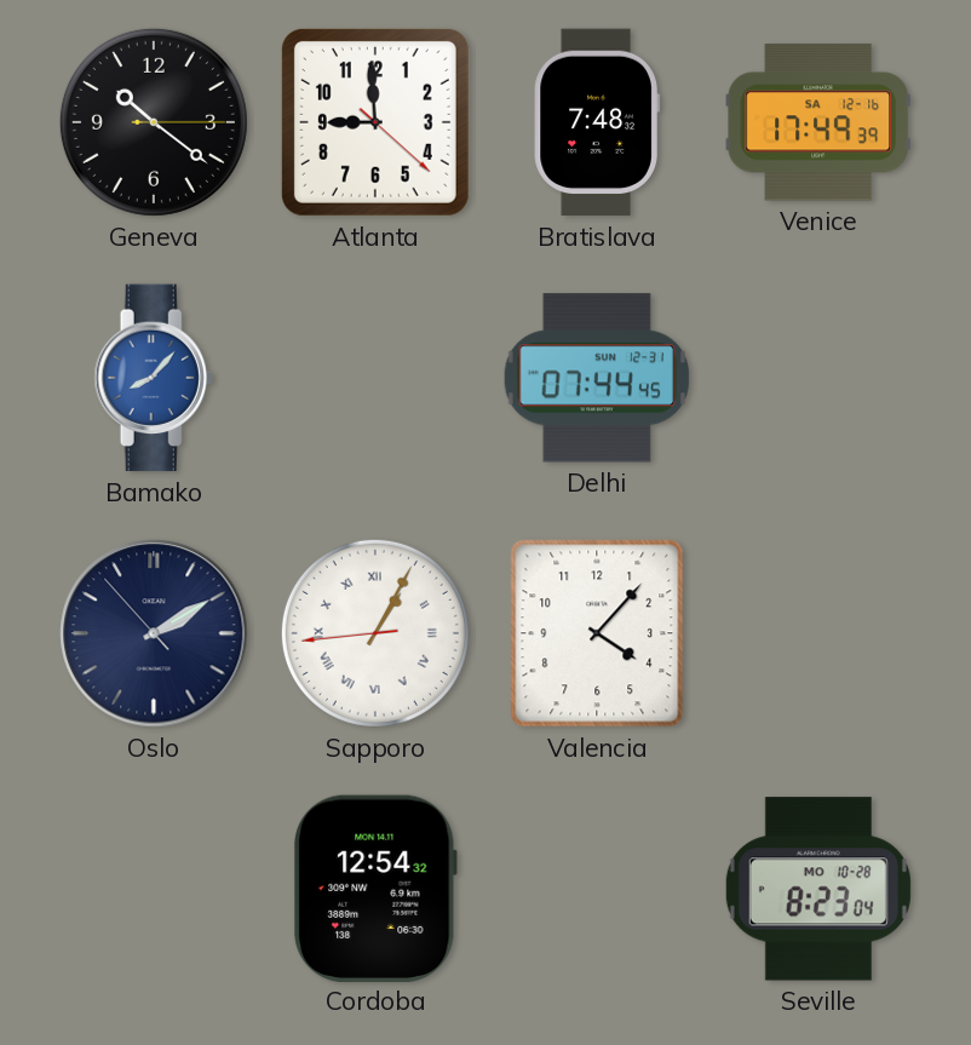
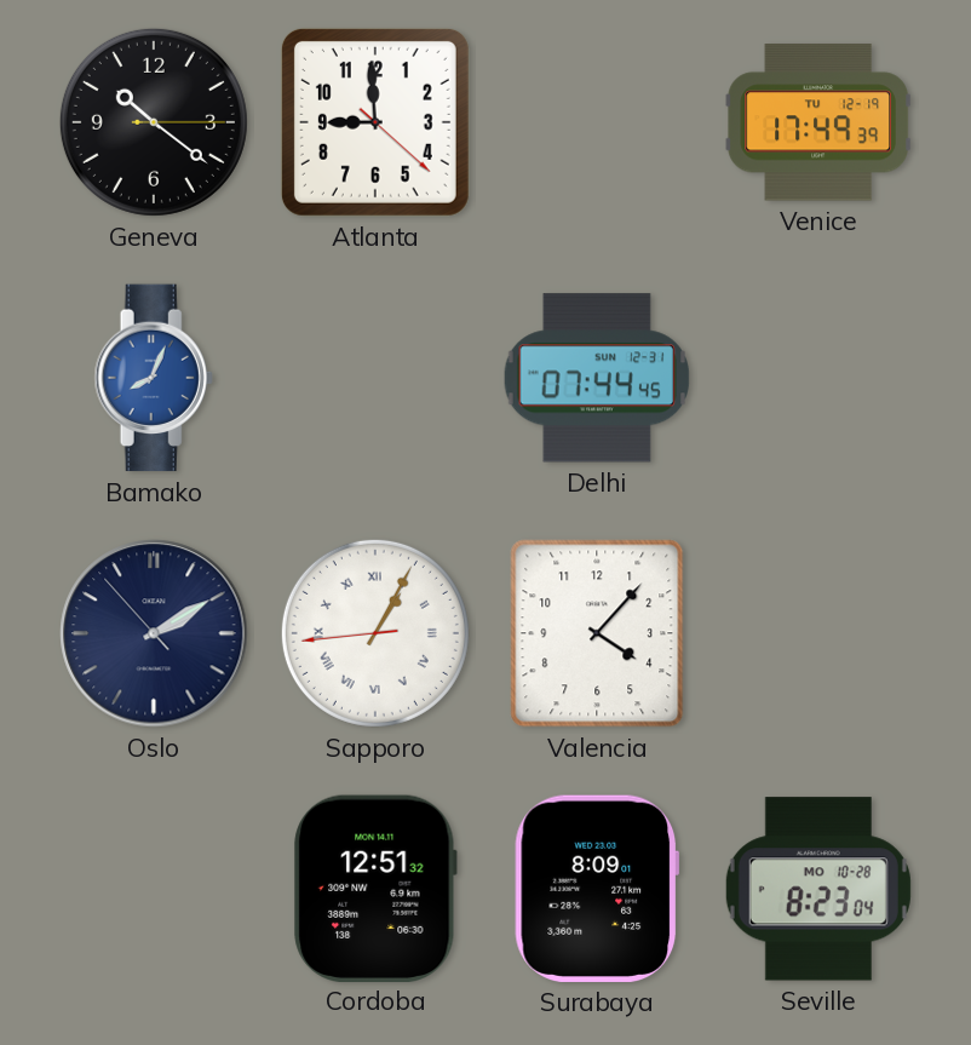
Bratislava: 7:48 -> none (597, 122)
Venice date: SA 12-16 -> TU 12-19 (817, 122)
Bamako: 8:07 -> 8:04 (154, 378)
Cordoba: 12:54 -> 12:51 (375, 888)
Surabaya: none -> 8:09 (597, 889)
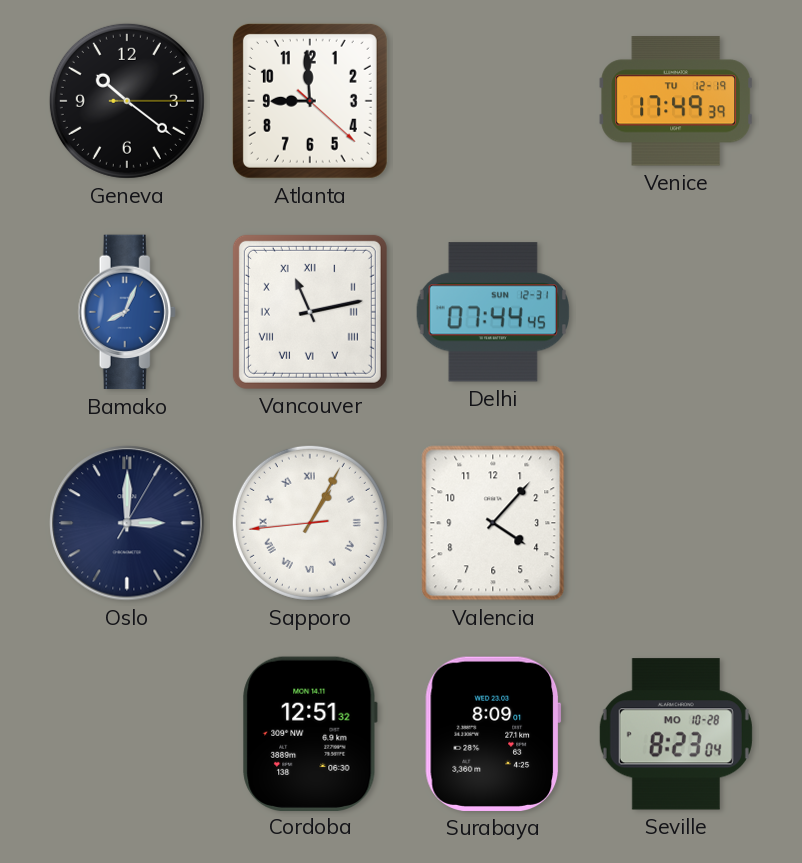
Vancouver: none -> 11:13 (310, 312)
Oslo: 2:09 -> 3:00 (127, 523)
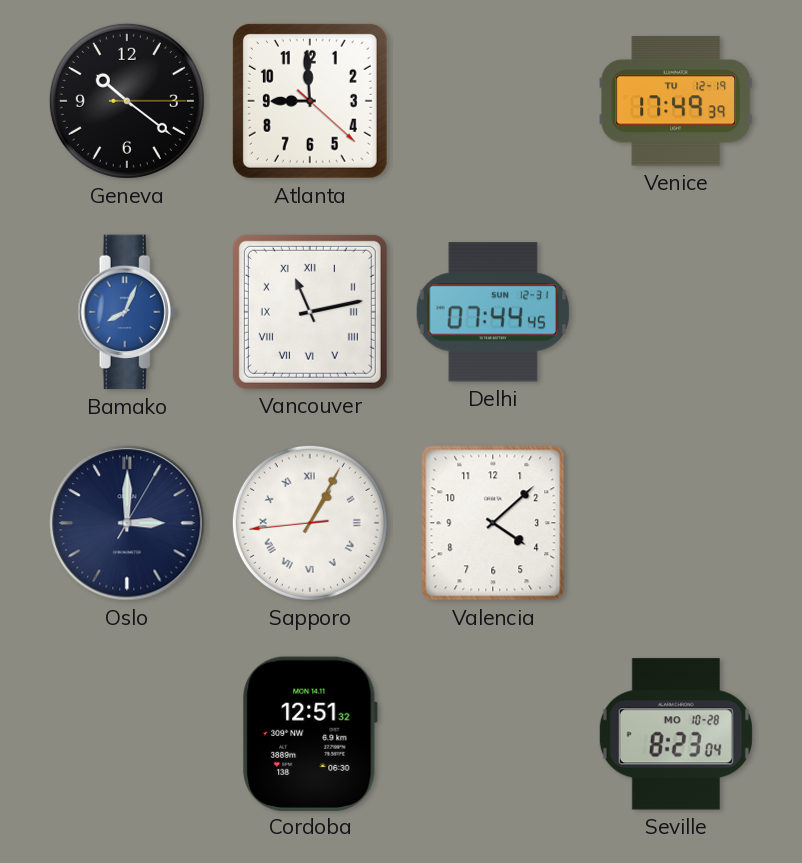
Valencia: 4:07 -> 4:08 (493, 523)
Surabaya: 8:09 -> none (493, 734)
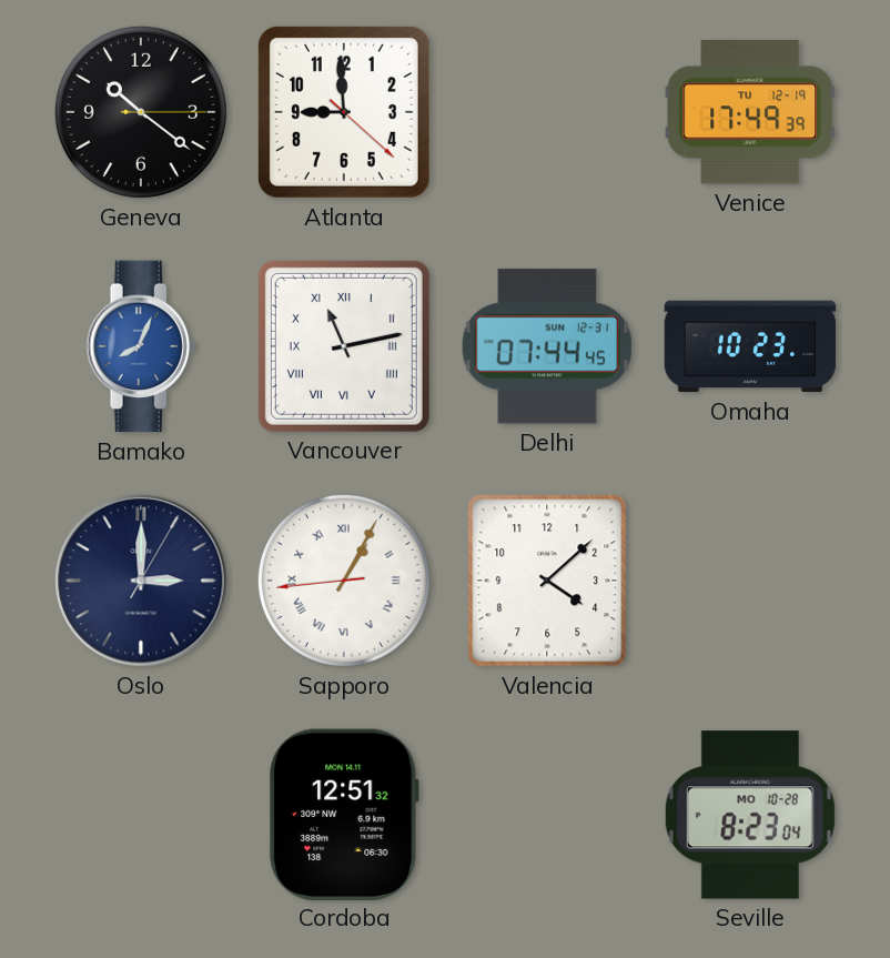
Omaha: none -> 10:23 (750, 346)
